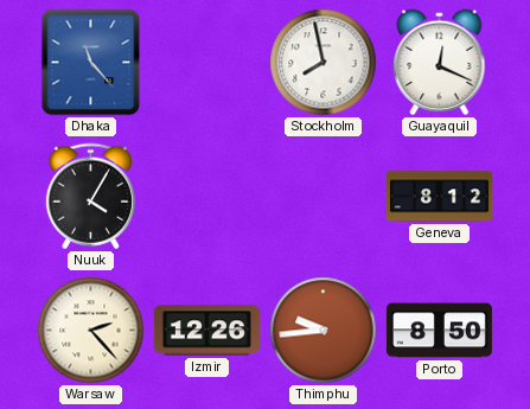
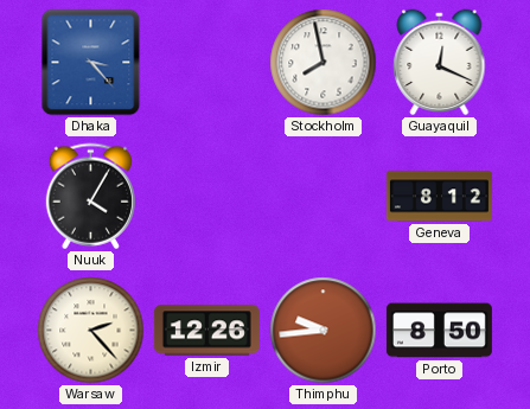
Dhaka: 11:23 -> 3:23 (91, 63)
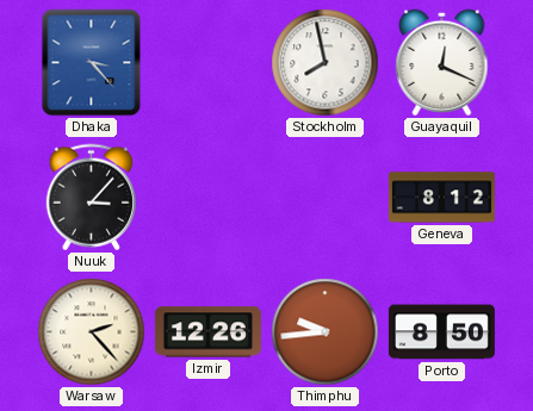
Nuuk: 4:05 -> 3:07 (91, 198)
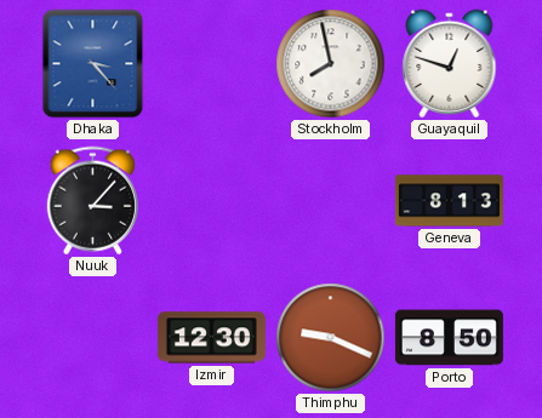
Guayaquil: 12:19 -> 12:48 (450, 64)
Geneva: 8:12 -> 8:13 (449, 201)
Warsaw: 2:23 -> none (92, 332)
Izmir: 12:26 -> 12:30 (211, 338)
Thimphu: 9:44 -> 9:19 (331, 338)
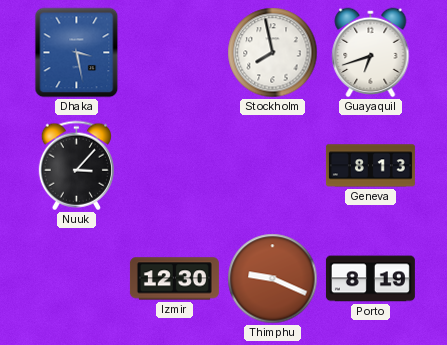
Dhaka: 3:23 -> 3:28 (77, 53)
Guayaquil: 12:48 -> 6:42 (371, 53)
Porto: 8:50 -> 8:19 (370, 279)
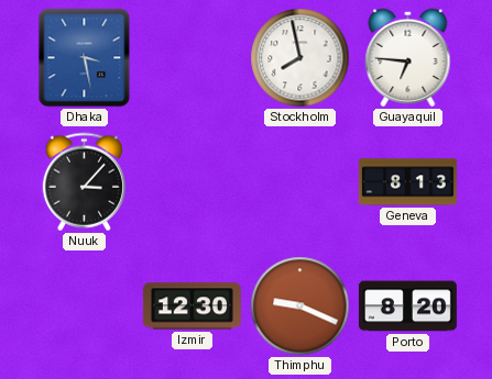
Guayaquil: 6:42 -> 6:46 (408, 58)
Porto: 8:19 -> 8:20 (407, 306)
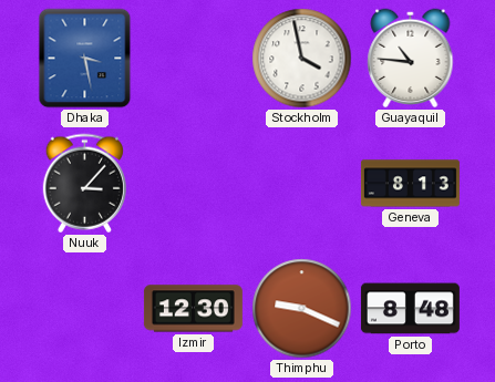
Stockholm: 7:58 -> 3:58 (302, 59)
Guayaquil: 6:46 -> 10:46 (411, 59)
Porto: 8:20 -> 8:48 (410, 309)
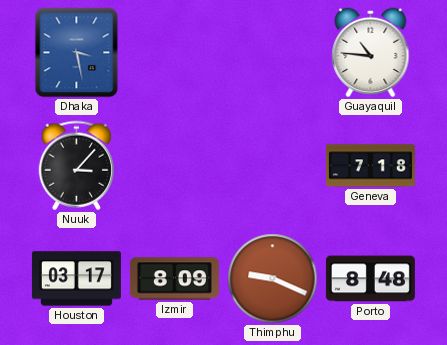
Stockholm: 3:58 -> none (302, 59)
Geneva: 8:13 -> 7:18 (370, 166)
Houston: none -> 03:17 (76, 279)
Izmir: 12:30 -> 8:09 (174, 279)
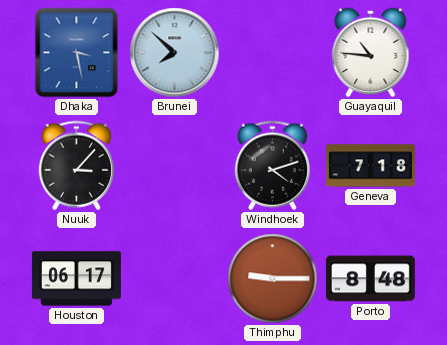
Brunei: none -> 7:52 (175, 53)
Windhoek: none -> 4:12 (272, 166)
Houston: 03:17 -> 06:17 (76, 279)
Izmir: 8:09 -> none (174, 279)
Thimphu: 9:19 -> 9:15 (273, 279)
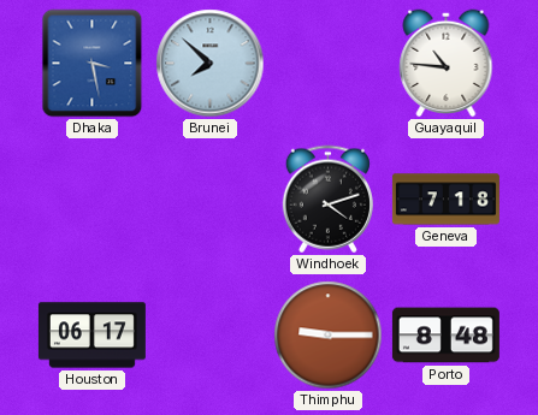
Nuuk: 3:07 -> none (76, 166)
